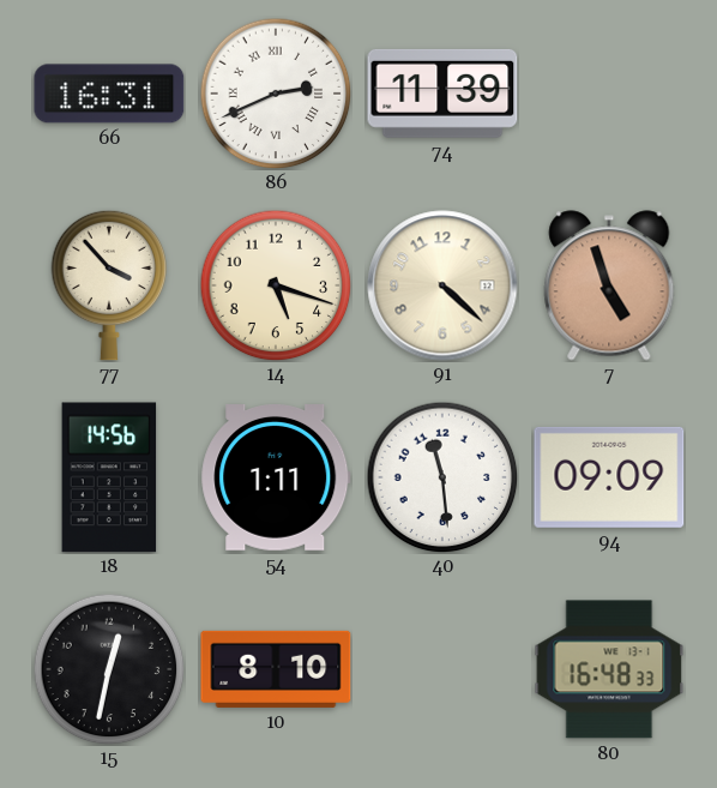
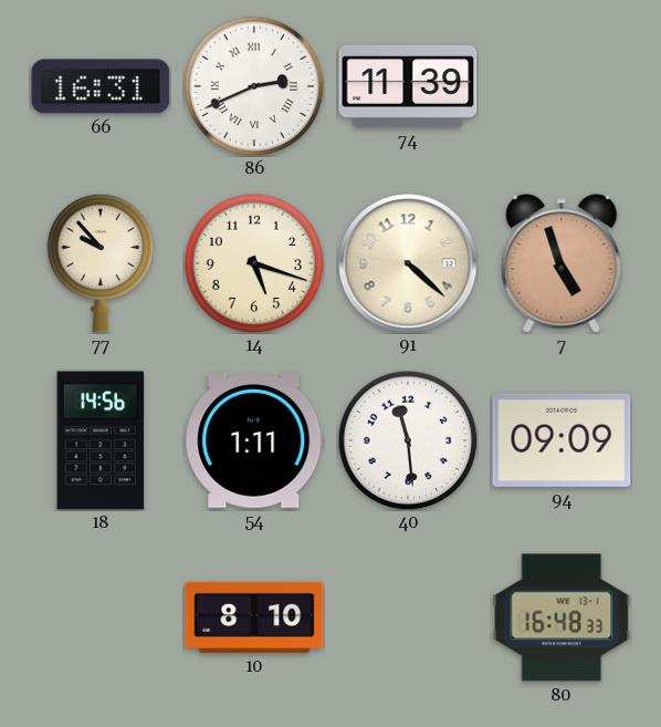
77: 3:53 -> 9:53 (101, 263)
15: 12:32 -> none (109, 669)
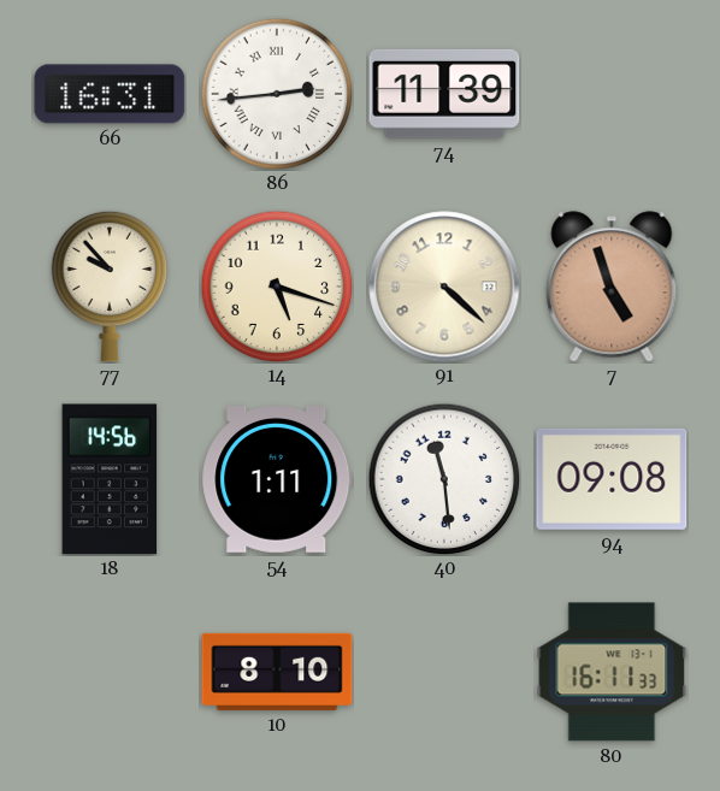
86: 2:41 -> 2:44 (277, 94)
94: 09:09 -> 09:08 (612, 479)
80: 16:48 -> 16:11 (612, 672)
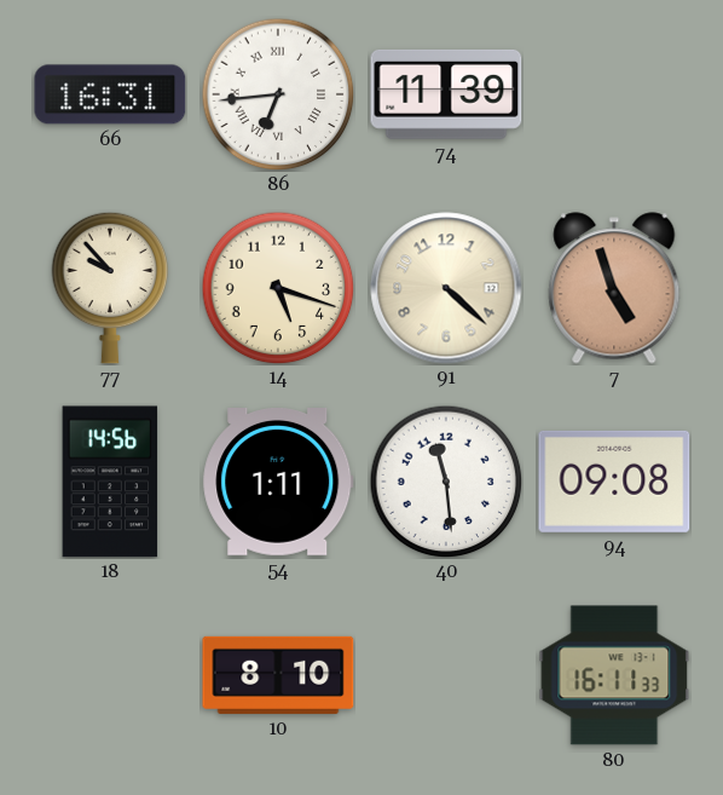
86: 2:44 -> 6:44 (278, 94)
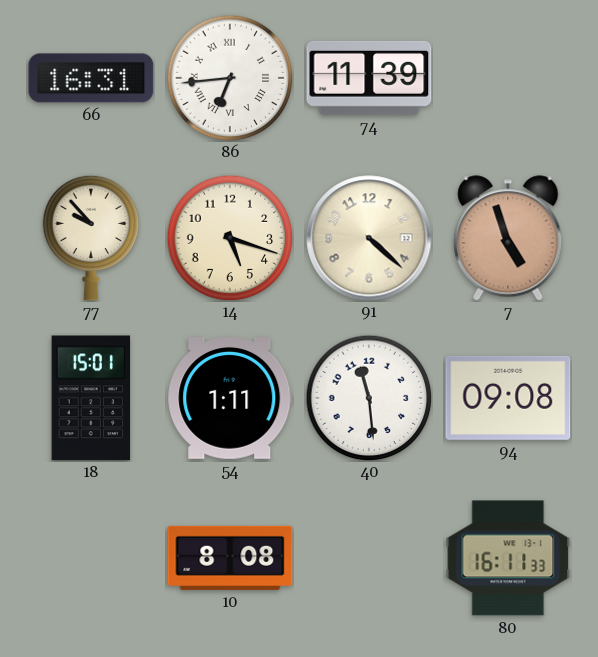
18: 14:56 -> 15:01 (91, 398)
10: 8:10 -> 8:08 (230, 558)
